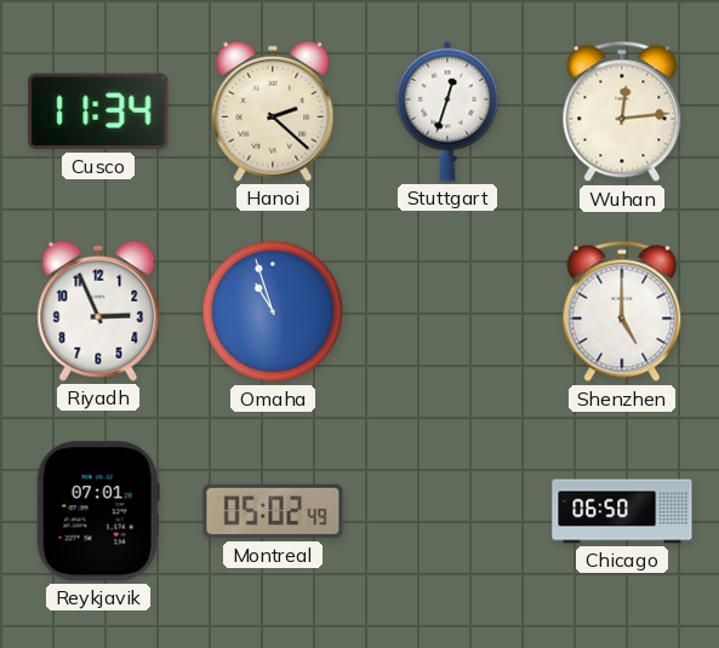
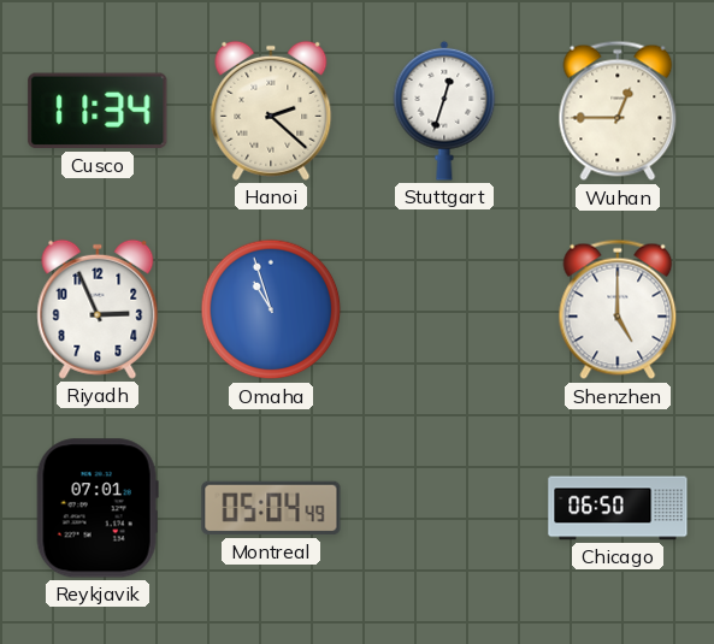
Wuhan: 12:14 -> 12:45 (618, 111)
Montreal: 05:02 -> 05:04 (271, 508)
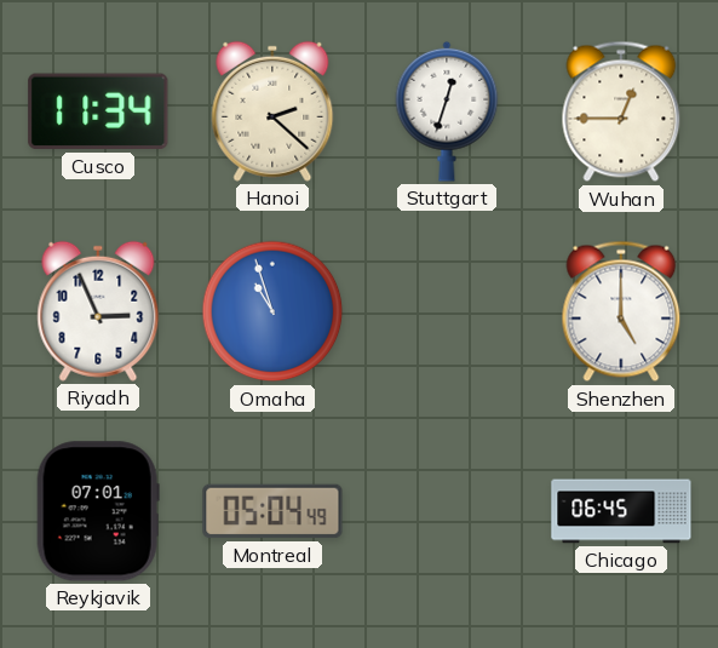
Chicago: 06:50 -> 06:45 (621, 511)
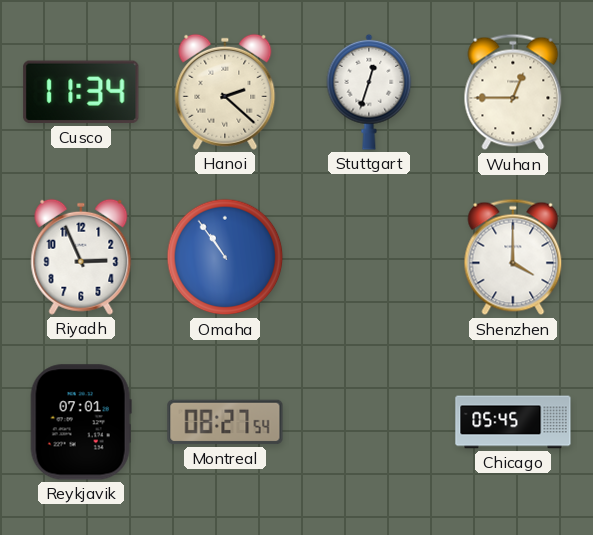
Omaha: 10:57 -> 10:54 (225, 257)
Shenzhen: 5:00 -> 4:00 (513, 257)
Montreal: 05:04 -> 08:27 (225, 422)
Chicago: 06:45 -> 05:45 (513, 422)
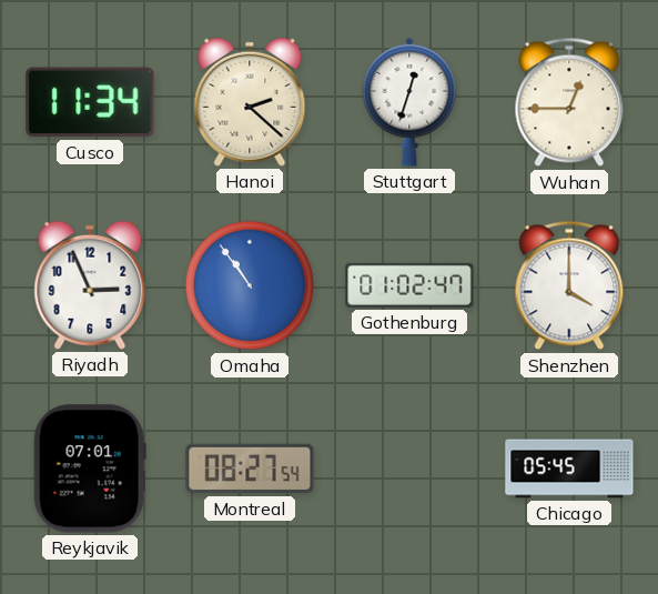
Gothenburg: none -> 01:02 (409, 285)
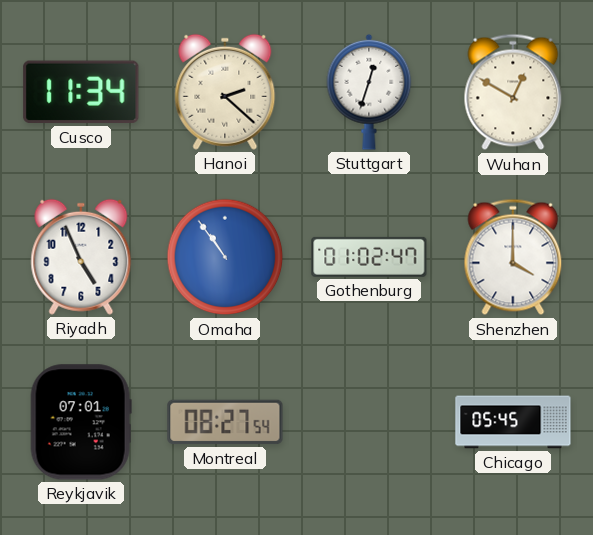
Wuhan: 12:45 -> 12:50 (513, 92)
Riyadh: 2:56 -> 4:56 (81, 257)
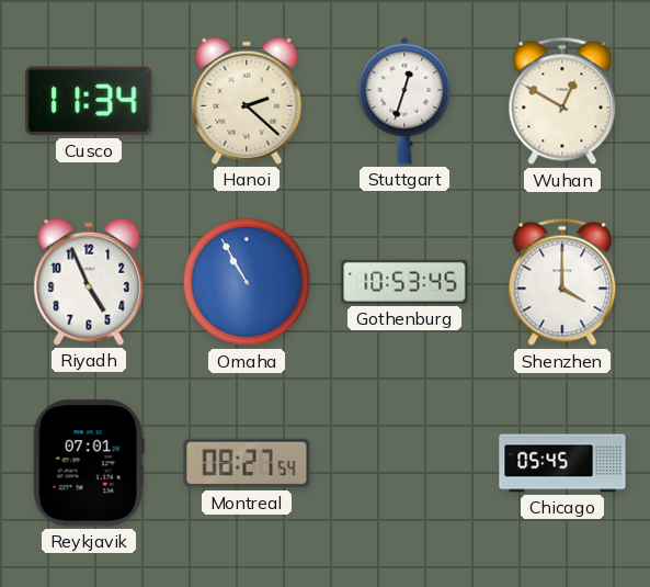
Omaha: 10:54 -> 10:55 (247, 282)
Gothenburg: 01:02 -> 10:53 (404, 282)
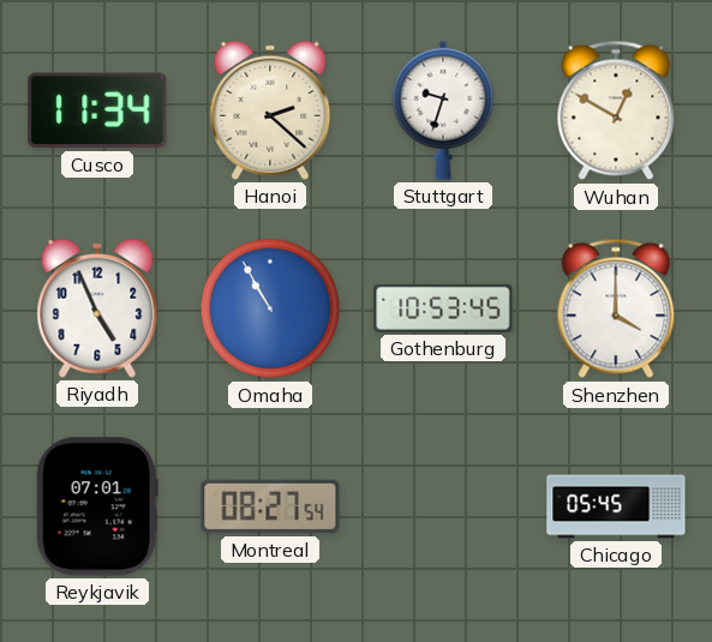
Stuttgart: 12:33 -> 9:33 (443, 110)
